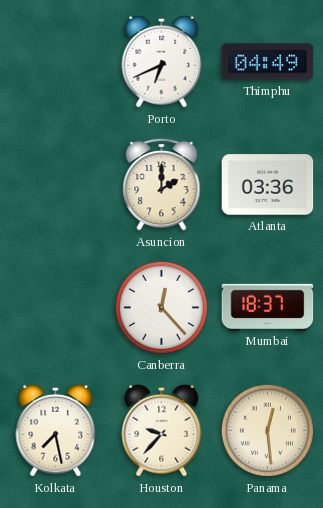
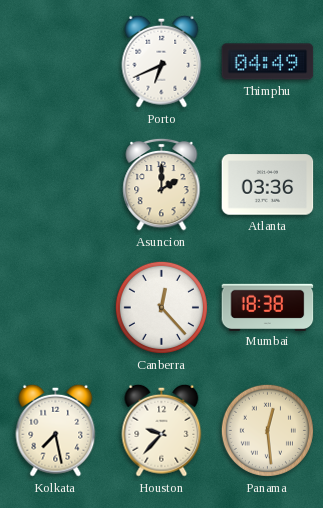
Mumbai: 18:37 -> 18:38 (268, 307)
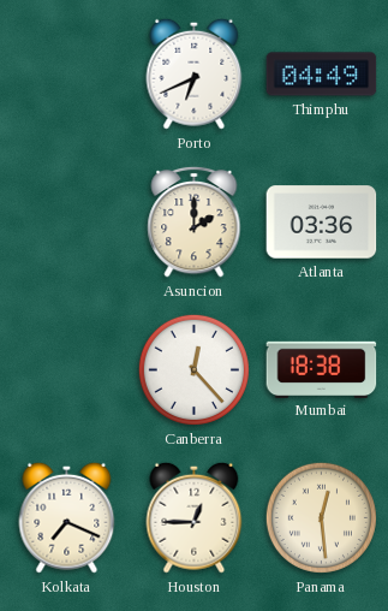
Kolkata: 7:28 -> 7:19 (67, 517)
Houston: 9:37 -> 12:45 (195, 517)
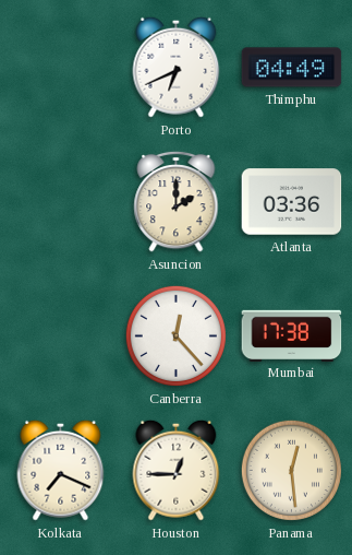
Mumbai: 18:38 -> 17:38 (292, 335)
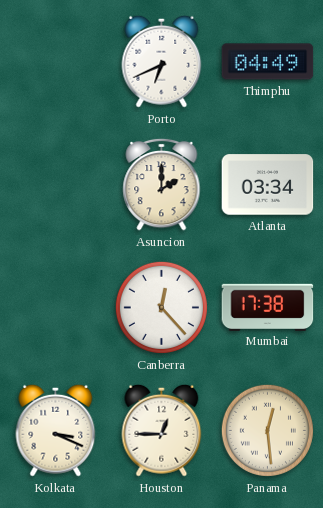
Atlanta: 03:36 -> 03:34 (268, 185)
Kolkata: 7:19 -> 3:19 (56, 430)
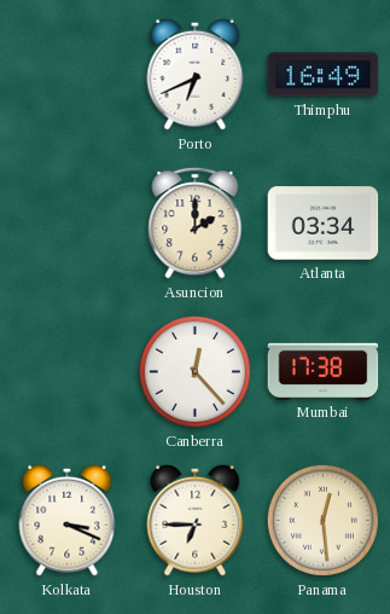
Thimphu: 04:49 -> 16:49 (324, 75)
Houston: 12:45 -> 6:45 (196, 520)
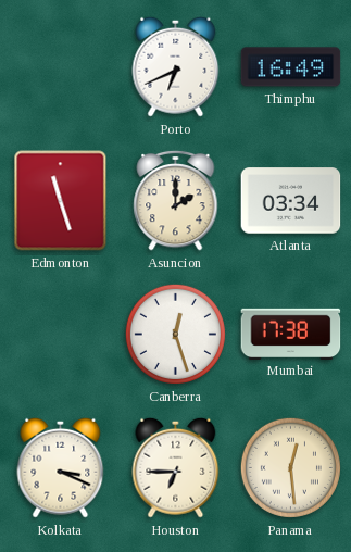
Edmonton: none -> 11:27 (61, 201)
Canberra: 12:23 -> 12:27 (175, 334)
